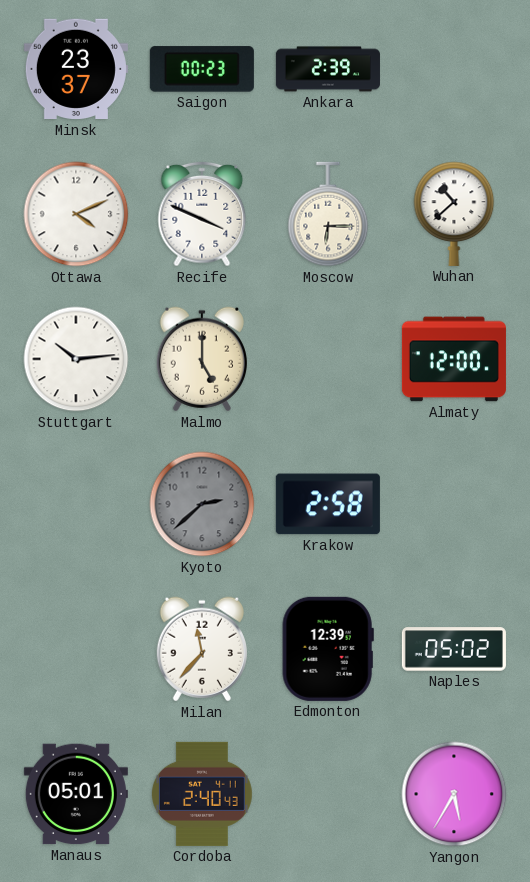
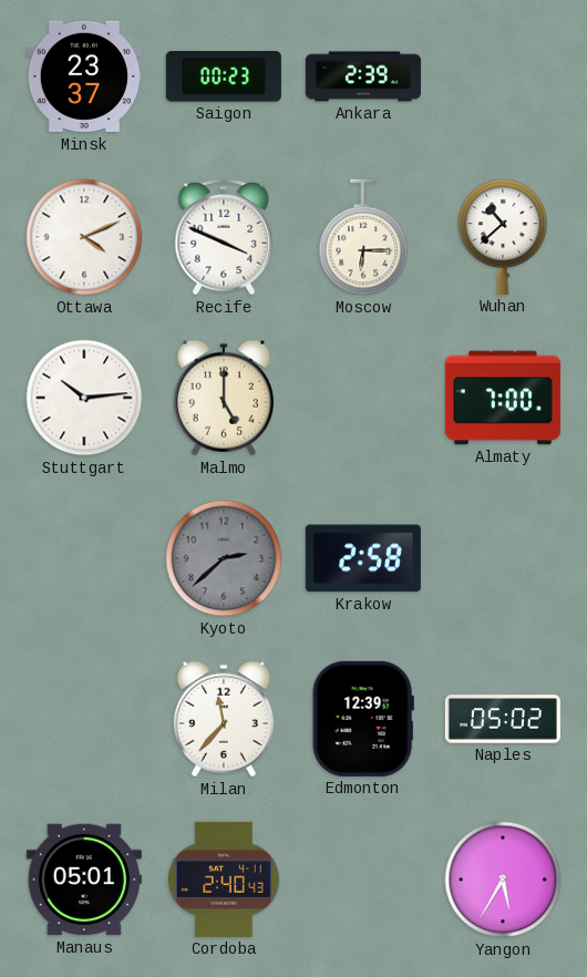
Almaty: 12:00 -> 7:00 (503, 398)
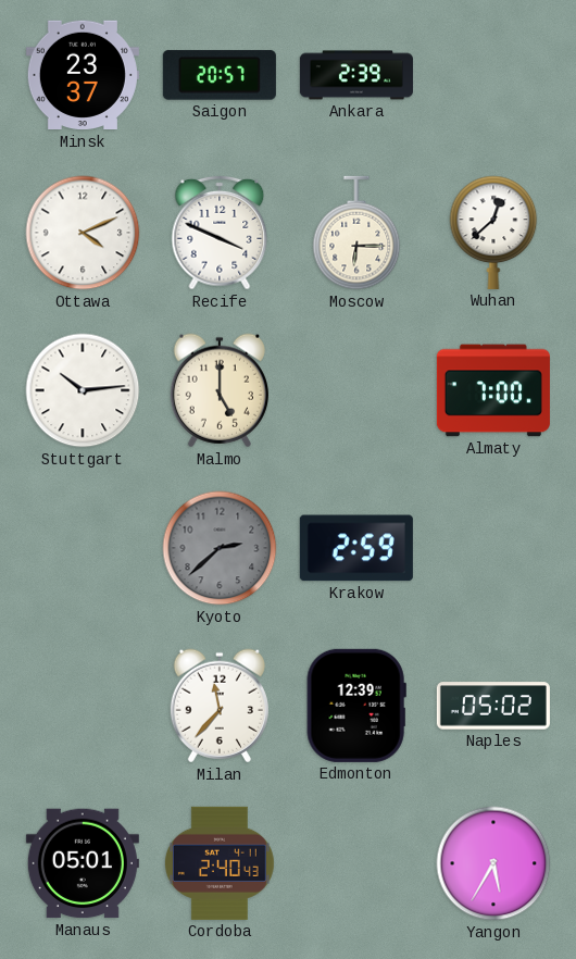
Saigon: 00:23 -> 20:57 (220, 75)
Wuhan: 10:38 -> 12:38 (493, 233)
Krakow: 2:58 -> 2:59 (356, 548)
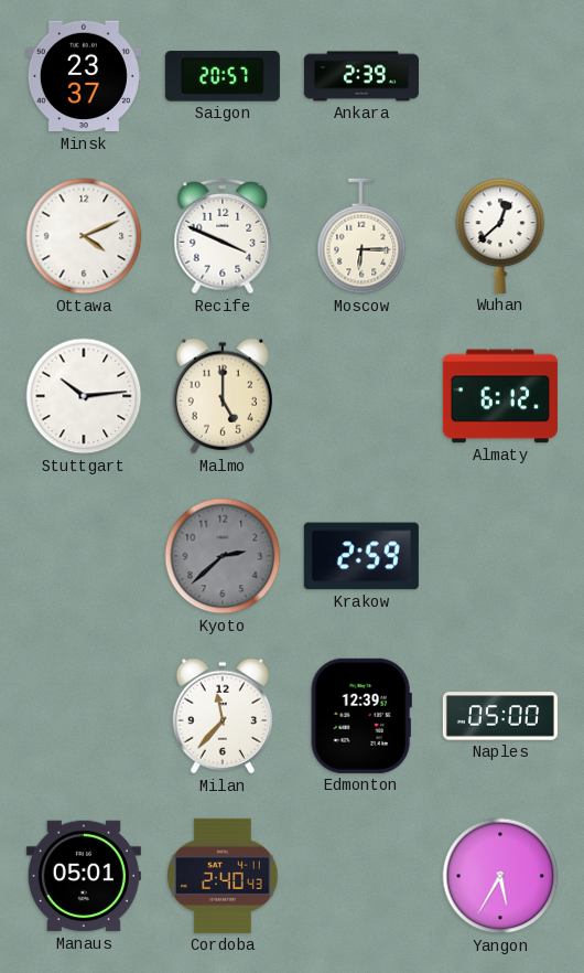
Almaty: 7:00 -> 6:12 (500, 396)
Naples: 05:02 -> 05:00 (500, 716)
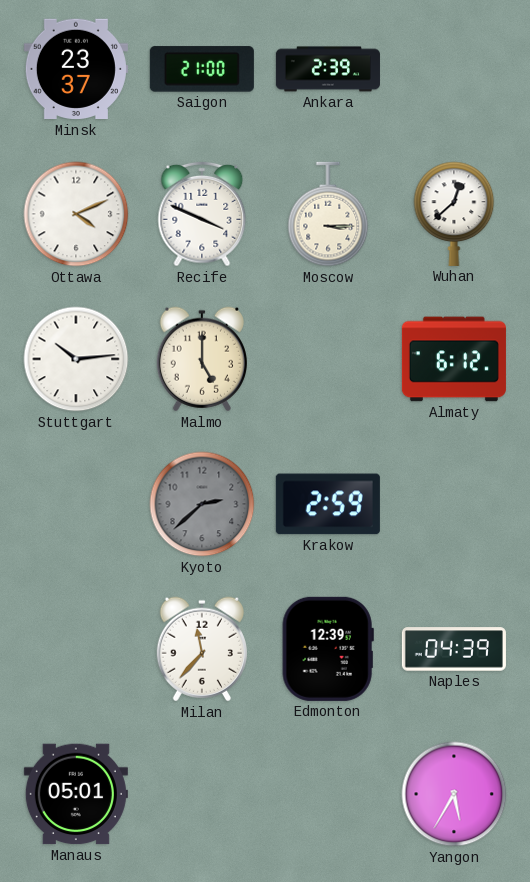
Saigon: 20:57 -> 21:00 (202, 69)
Moscow: 6:15 -> 3:15 (328, 214)
Naples: 05:00 -> 04:39 (454, 649)
Cordoba: 2:40 -> none (223, 876)
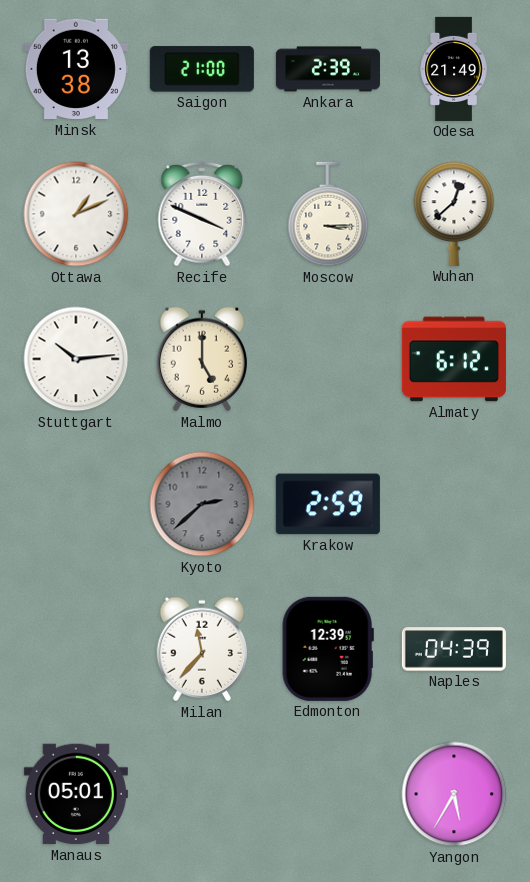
Minsk: 23:37 -> 13:38 (76, 69)
Odesa: none -> 21:49 (454, 69)
Ottawa: 4:11 -> 1:11 (76, 214)
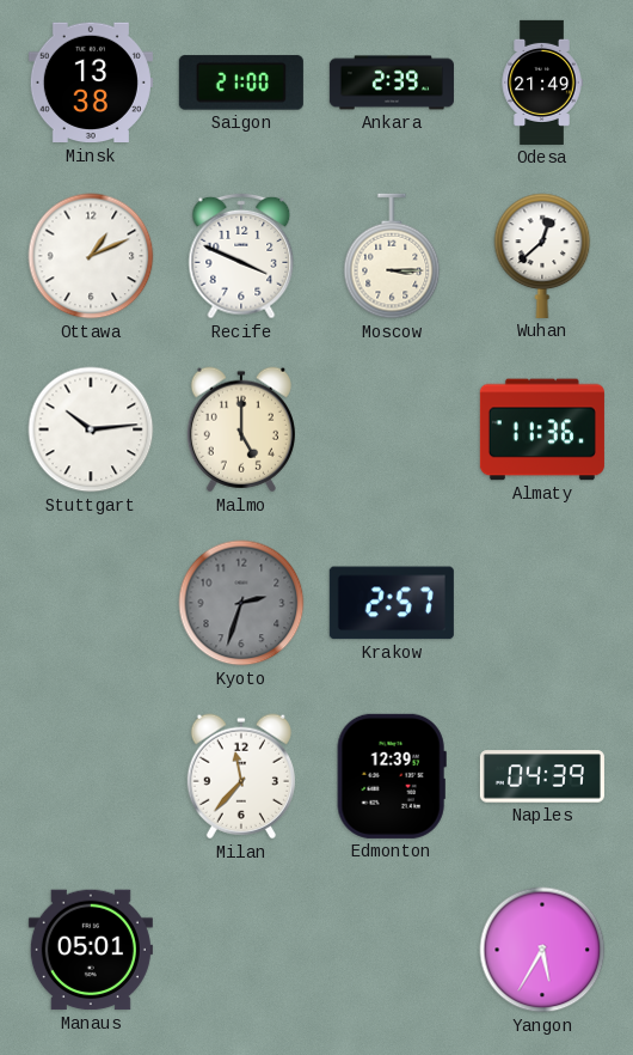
Almaty: 6:12 -> 11:36 (542, 429)
Kyoto: 2:38 -> 2:33 (241, 603)
Krakow: 2:59 -> 2:57 (392, 603)
